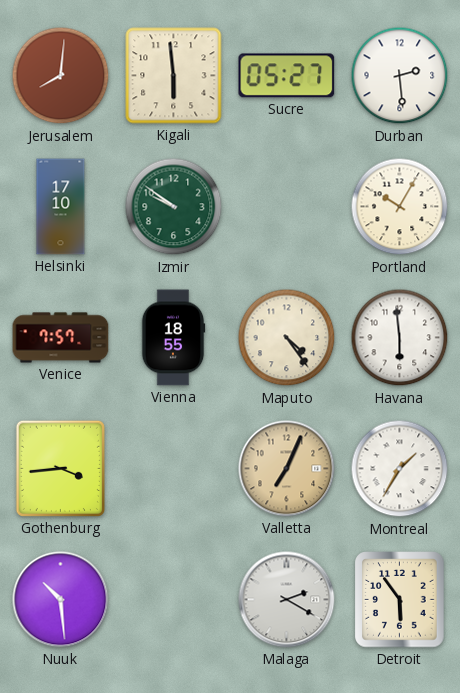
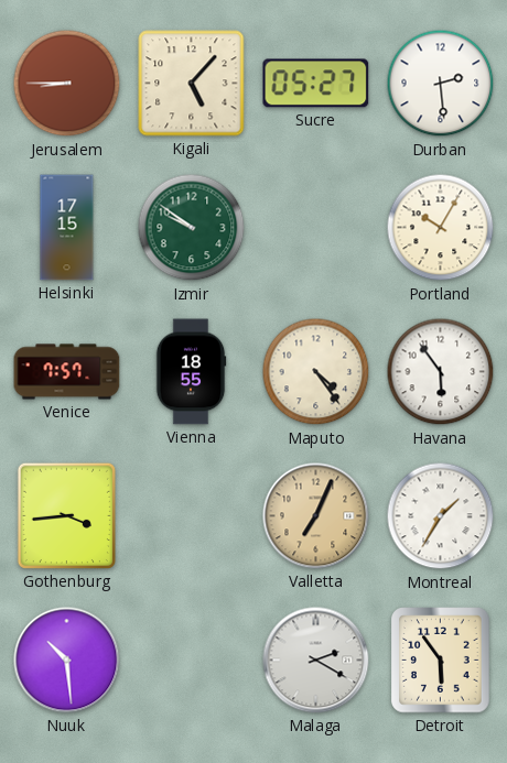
Jerusalem: 8:01 -> 8:45 (67, 84)
Kigali: 5:59 -> 5:07 (192, 84)
Helsinki: 17:10 -> 17:15 (67, 228)
Havana: 5:59 -> 5:54 (441, 372)
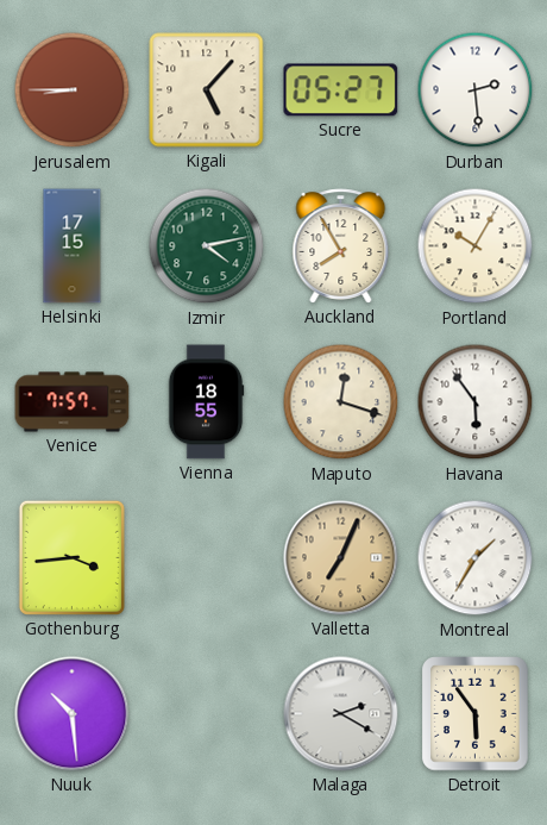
Izmir: 9:51 -> 4:13 (207, 246)
Auckland: none -> 7:55 (341, 246)
Maputo: 4:24 -> 12:18 (341, 402)
